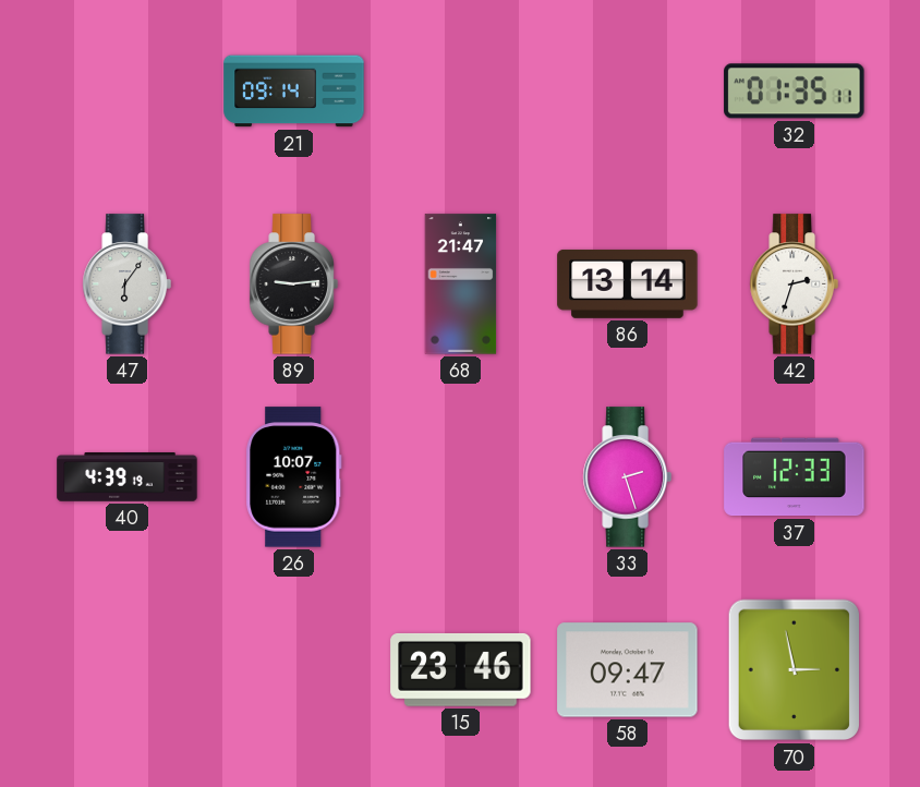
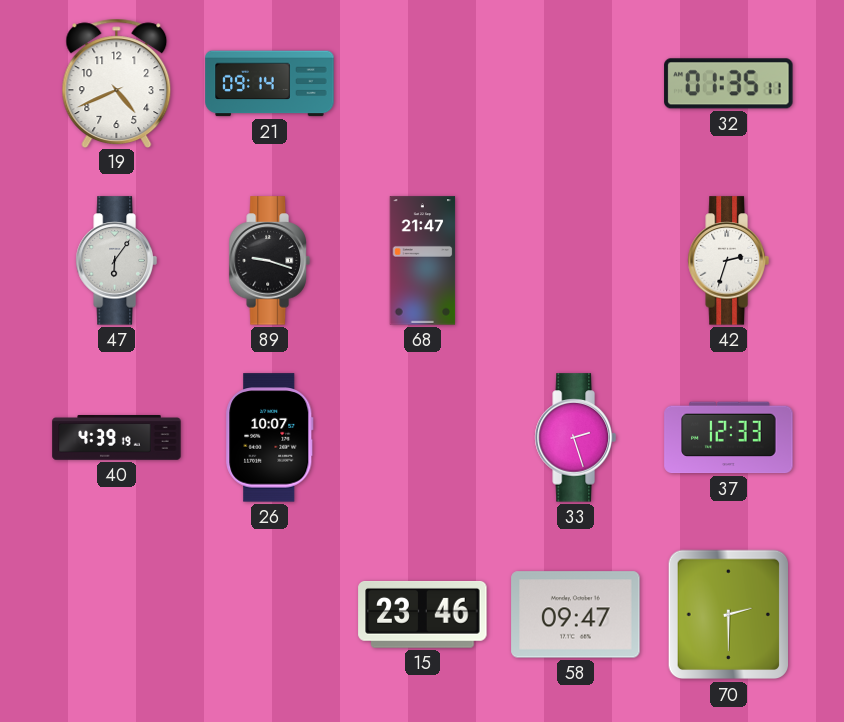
19: none -> 4:41 (117, 83)
89: 9:14 -> 9:18 (269, 261)
86: 13:14 -> none (628, 283)
70: 2:58 -> 2:30 (728, 615)
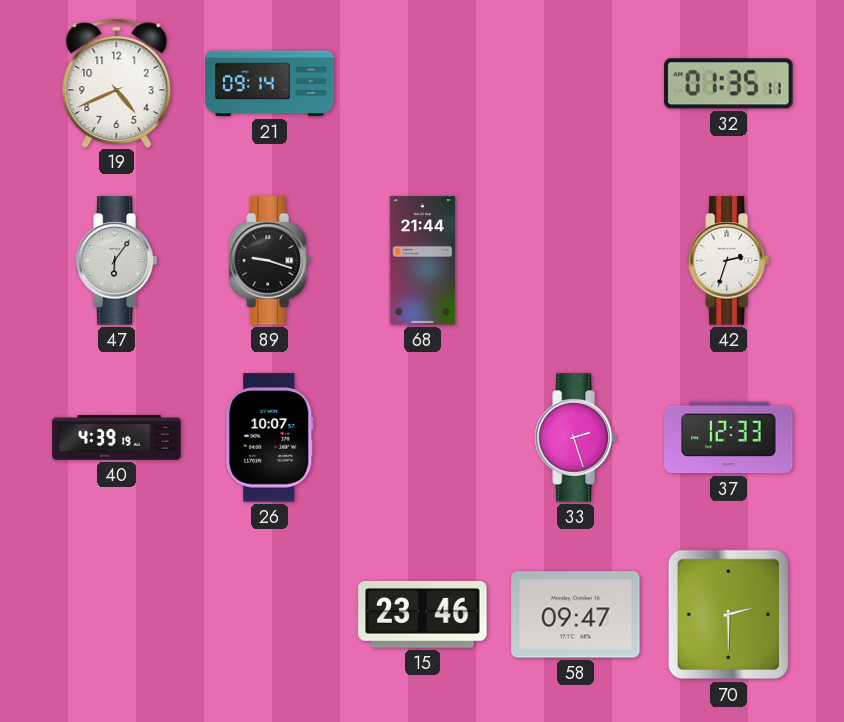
68: 21:47 -> 21:44 (423, 261)
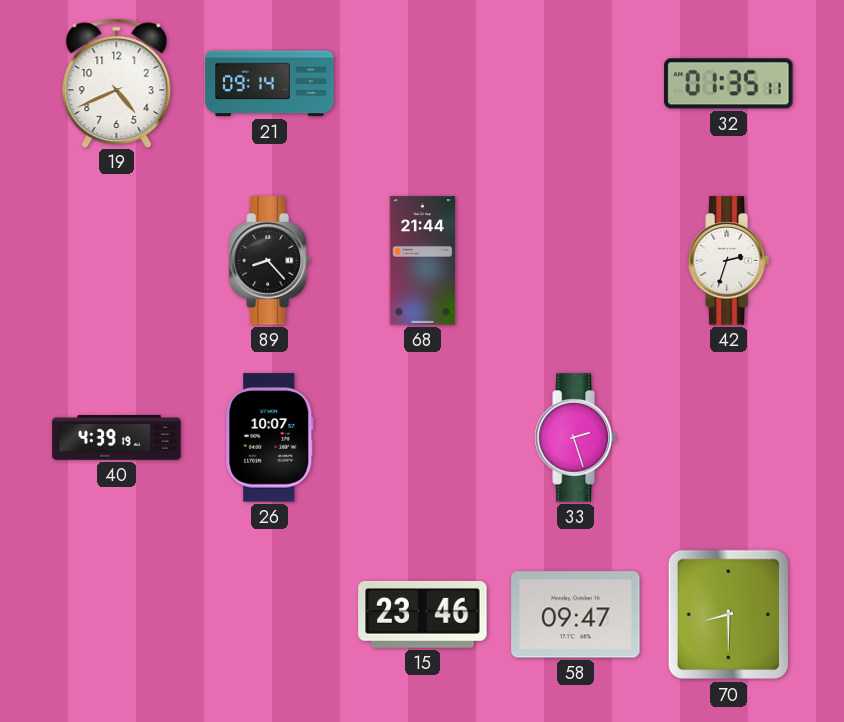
47: 6:06 -> none (116, 261)
89: 9:18 -> 8:23 (269, 261)
37: 12:33 -> none (729, 438)
70: 2:30 -> 8:30 (728, 615)
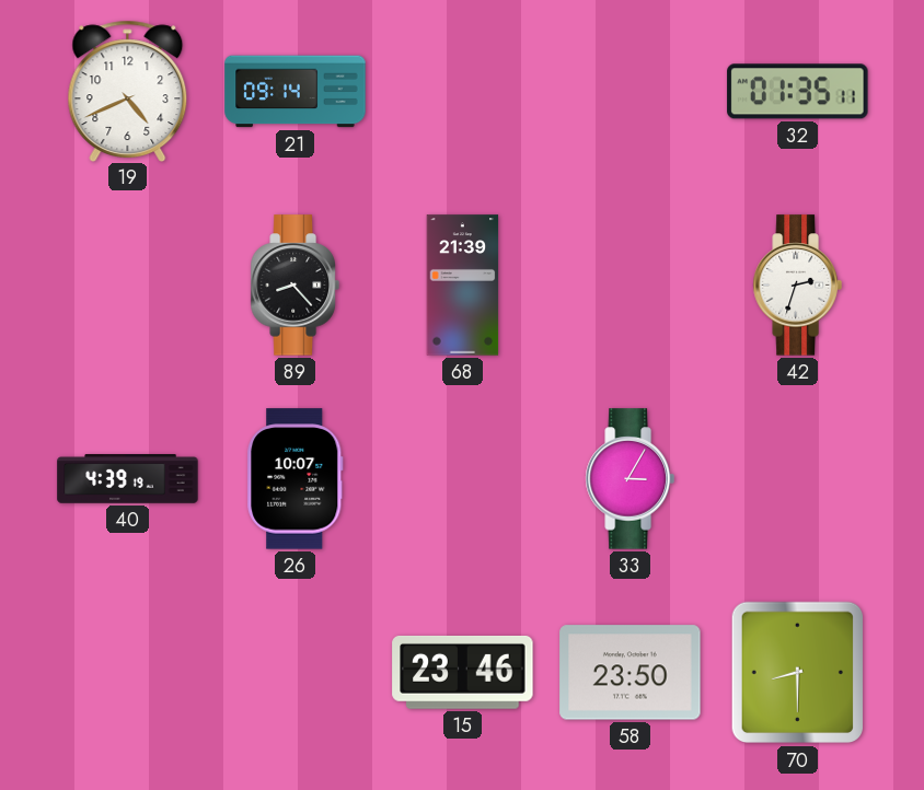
68: 21:44 -> 21:39 (463, 286)
33: 2:27 -> 3:05 (630, 479)
58: 09:47 -> 23:50 (631, 673)
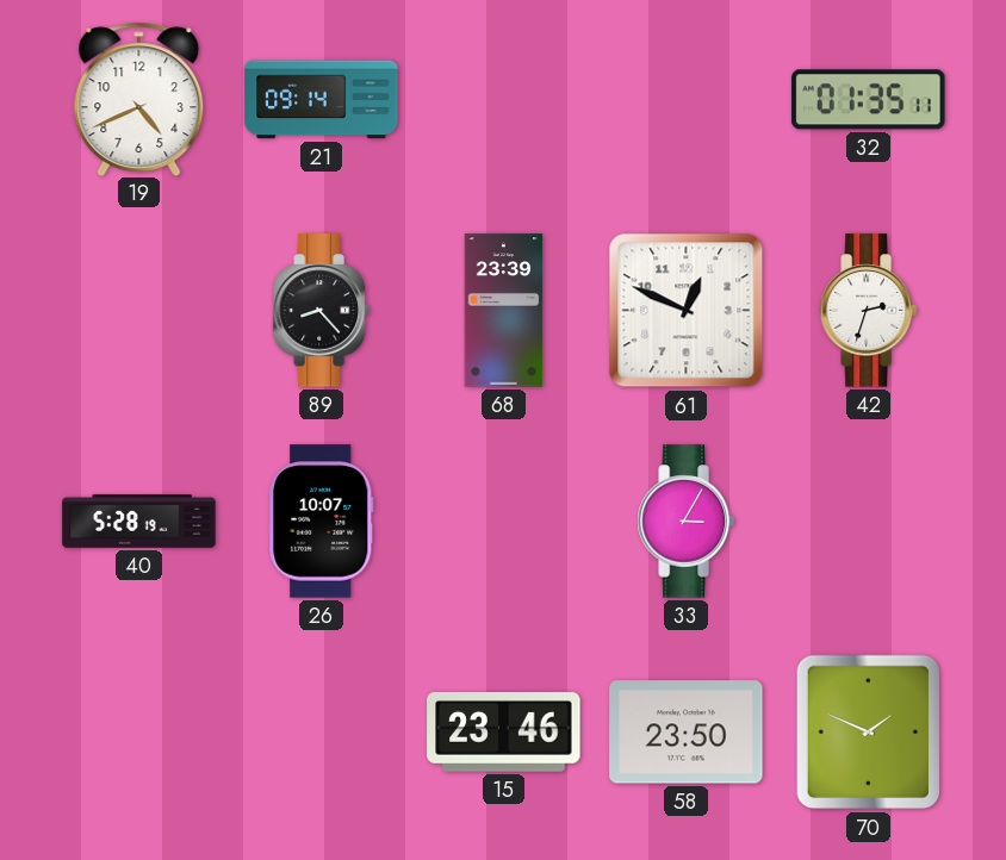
68: 21:39 -> 23:39 (504, 311)
61: none -> 12:49 (687, 311)
40: 4:39 -> 5:28 (139, 522)
70: 8:30 -> 1:49 (868, 733)
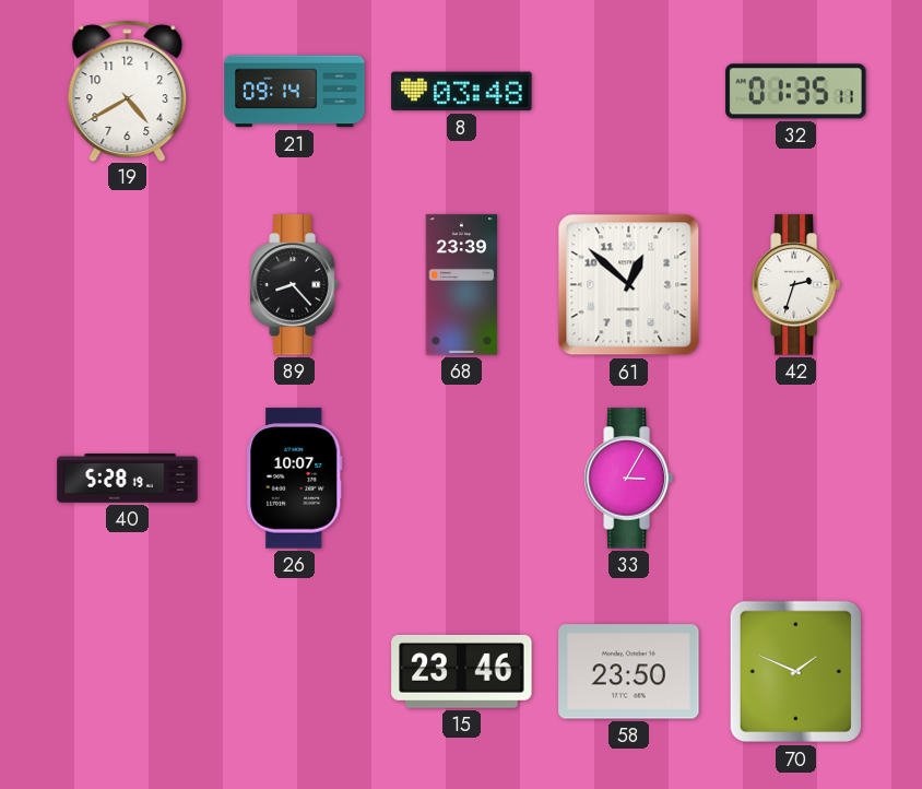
19: 4:41 -> 4:40 (128, 91)
8: none -> 03:48 (462, 92)
61: 12:49 -> 12:52 (629, 285)
